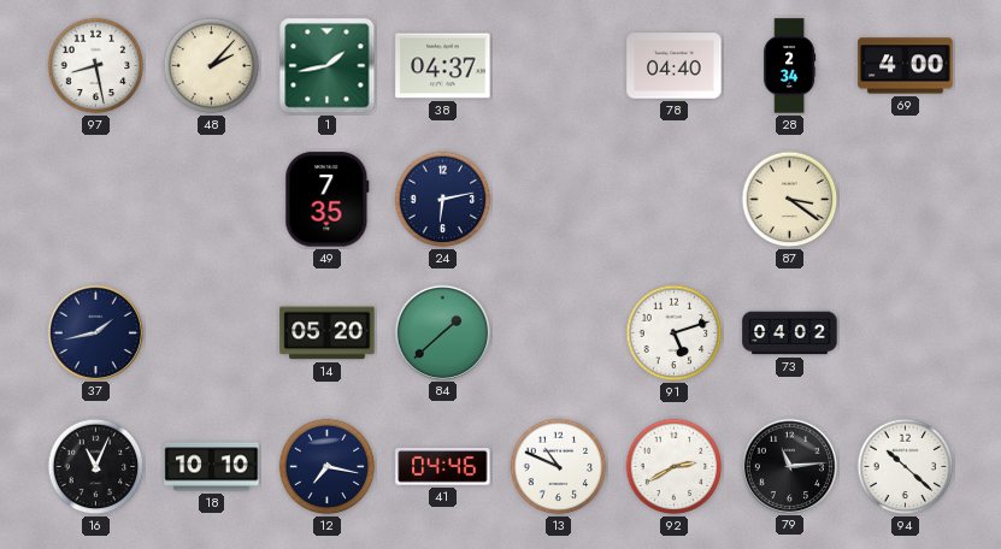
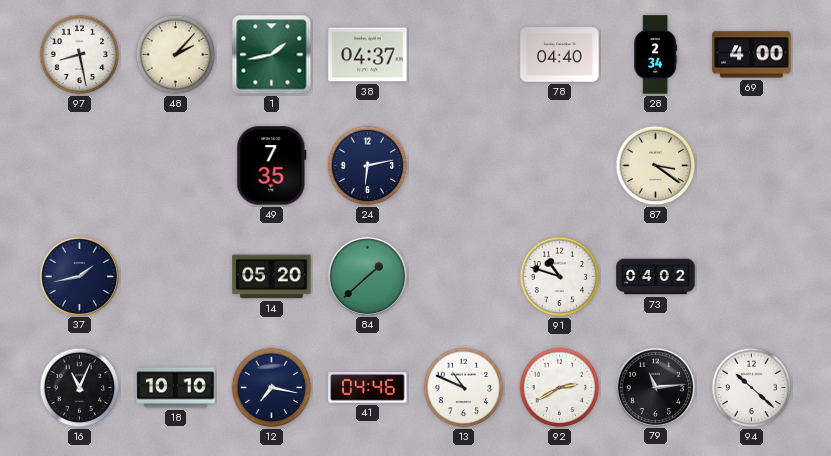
91: 5:12 -> 10:48 (560, 277)
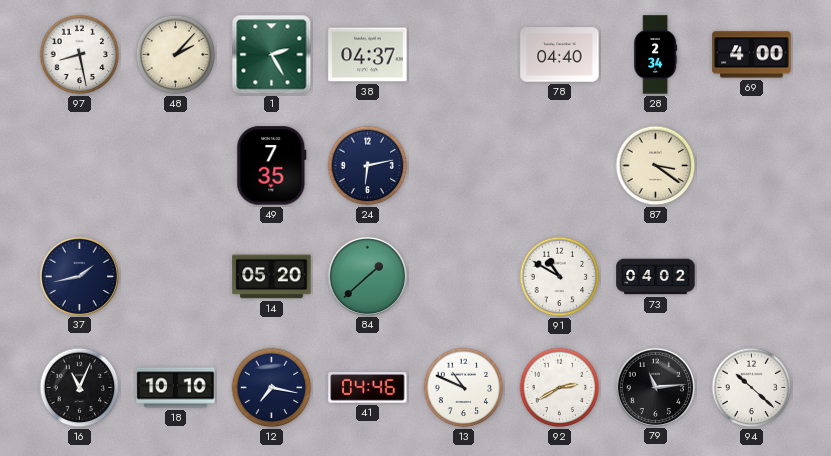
1: 1:43 -> 2:25 (272, 55)
91: 10:48 -> 10:50 (560, 277)
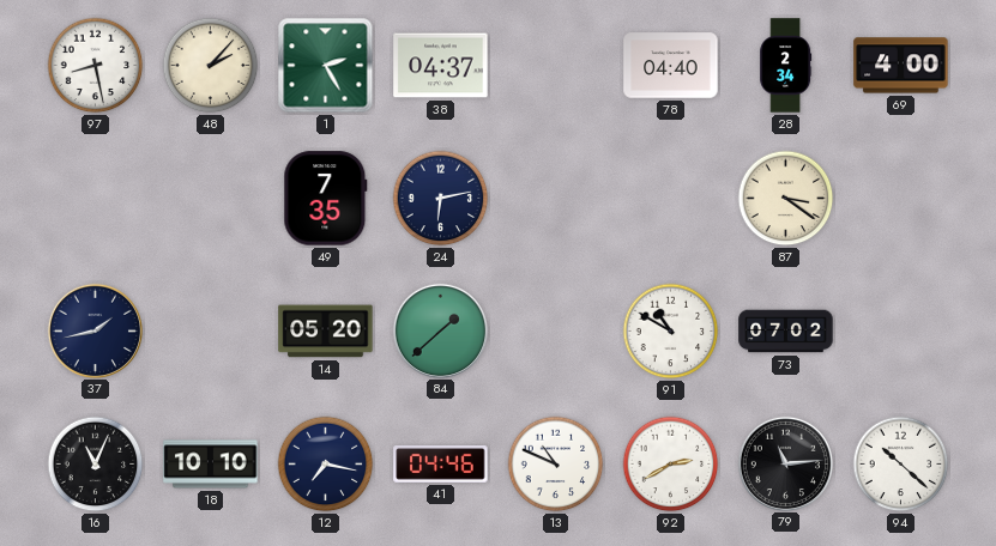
73: 04:02 -> 07:02 (786, 332)
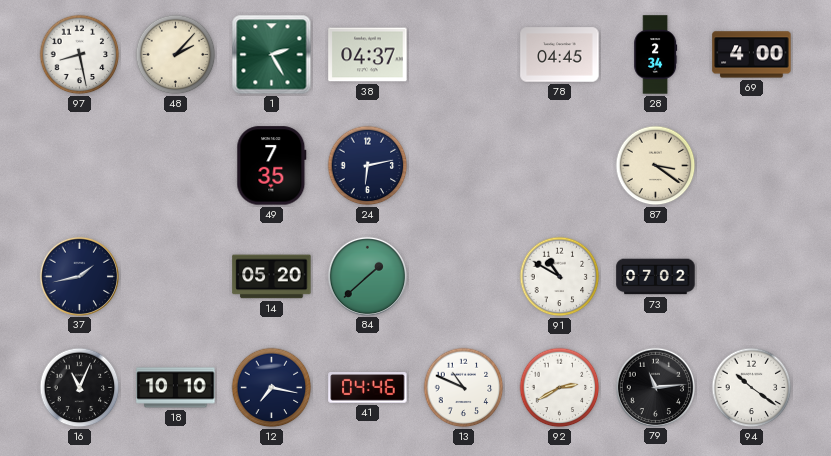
78: 04:40 -> 04:45 (560, 55)
94: 10:22 -> 10:21 (752, 388)
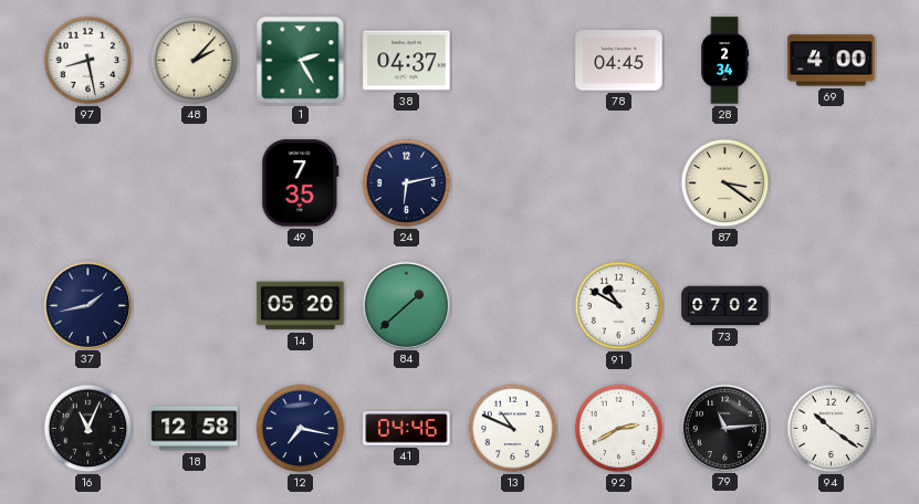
18: 10:10 -> 12:58 (195, 429)
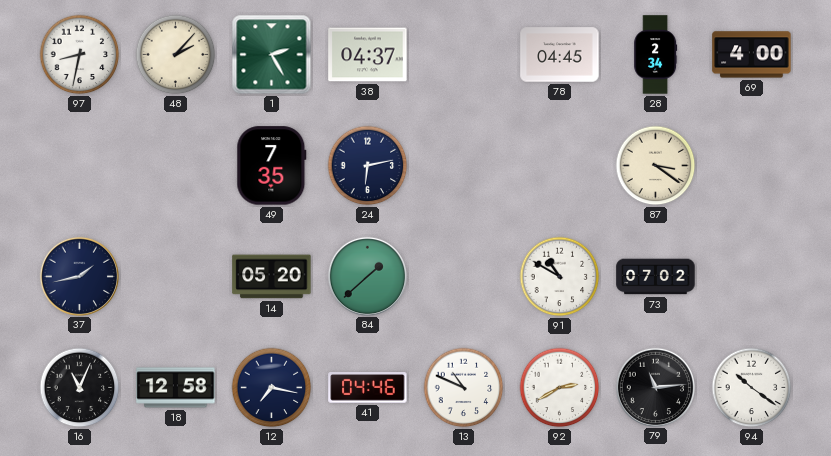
97: 8:28 -> 8:32 (80, 55)
